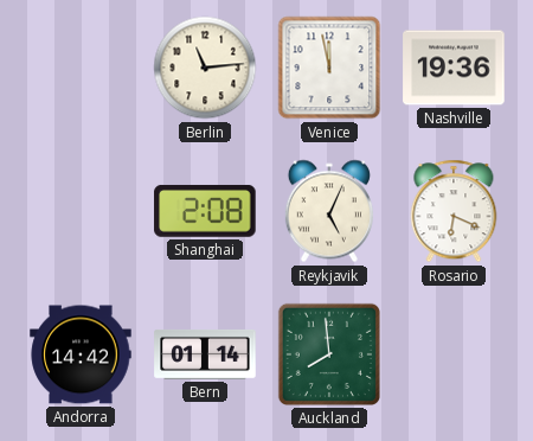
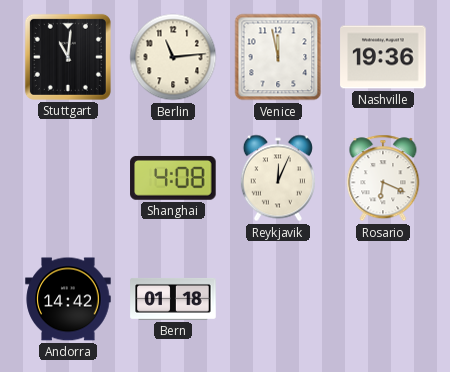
Stuttgart: none -> 11:01 (68, 57)
Shanghai: 2:08 -> 4:08 (173, 178)
Reykjavik: 5:04 -> 12:04 (278, 178)
Bern: 01:14 -> 01:18 (173, 299)
Auckland: 7:59 -> none (329, 354)
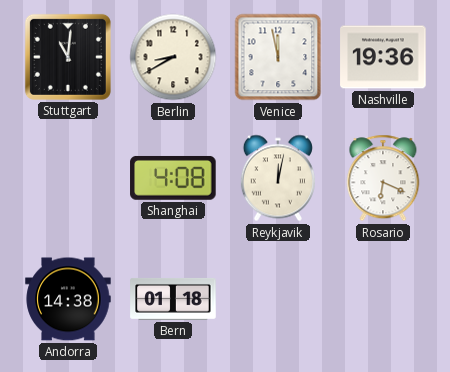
Berlin: 11:14 -> 8:40 (173, 57)
Reykjavik: 12:04 -> 12:02 (278, 178)
Andorra: 14:42 -> 14:38 (68, 299)
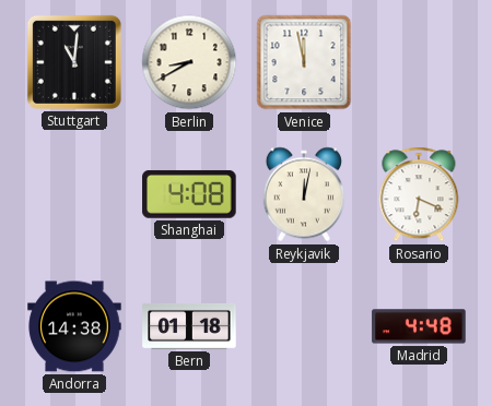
Nashville: 19:36 -> none (383, 57)
Madrid: none -> 4:48 (419, 326)
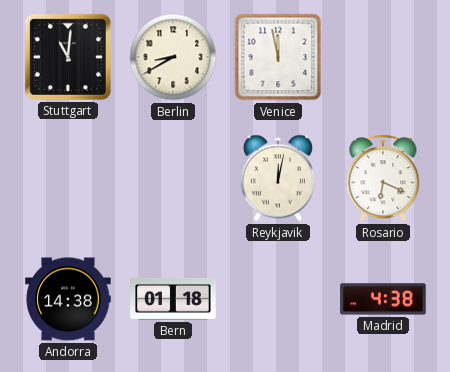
Shanghai: 4:08 -> none (189, 194)
Madrid: 4:48 -> 4:38 (383, 299)
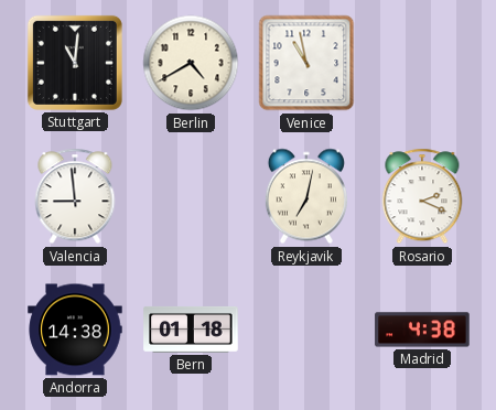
Berlin: 8:40 -> 4:40 (191, 63)
Venice: 11:58 -> 10:58 (306, 63)
Valencia: none -> 8:59 (75, 196)
Reykjavik: 12:02 -> 7:02 (306, 196)
Rosario: 6:19 -> 2:19 (422, 196)
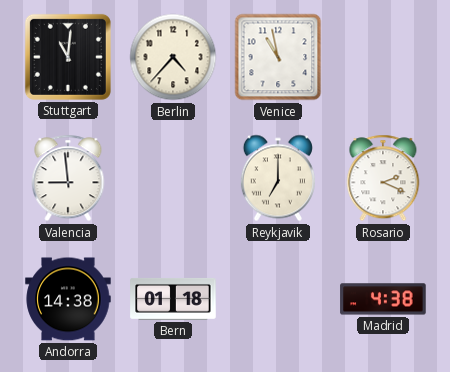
Berlin: 4:40 -> 4:37 (173, 57)
Reykjavik: 7:02 -> 7:00 (278, 178)
